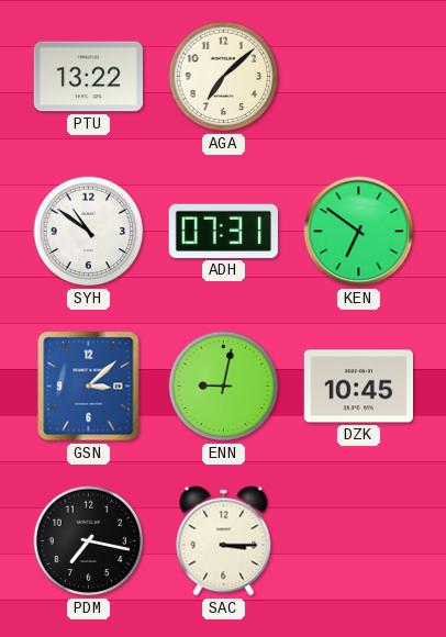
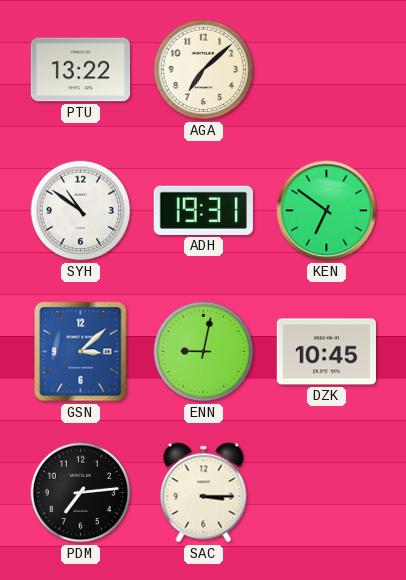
ADH: 07:31 -> 19:31 (203, 210)
PDM: 7:17 -> 7:14 (81, 493)
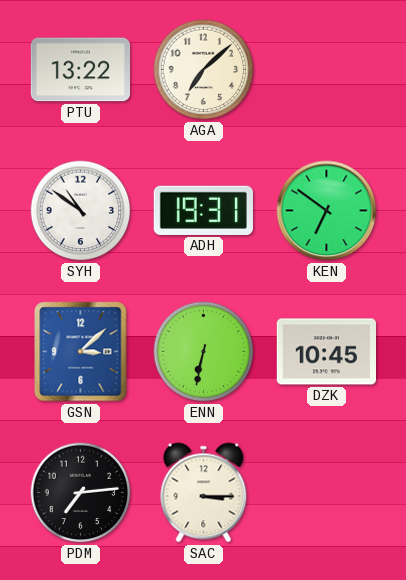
ENN: 9:02 -> 6:32 (204, 352)
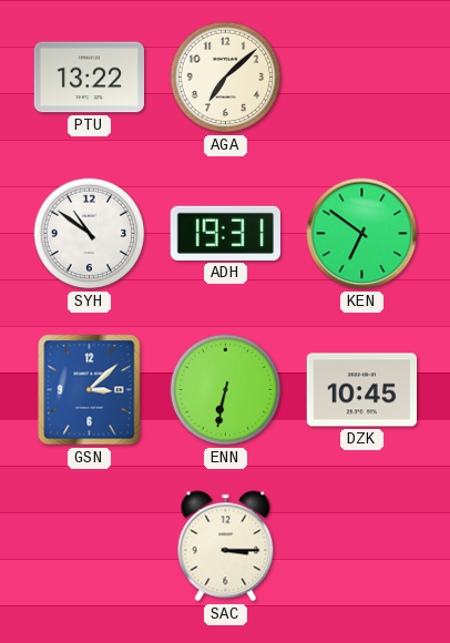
PDM: 7:14 -> none (81, 493)
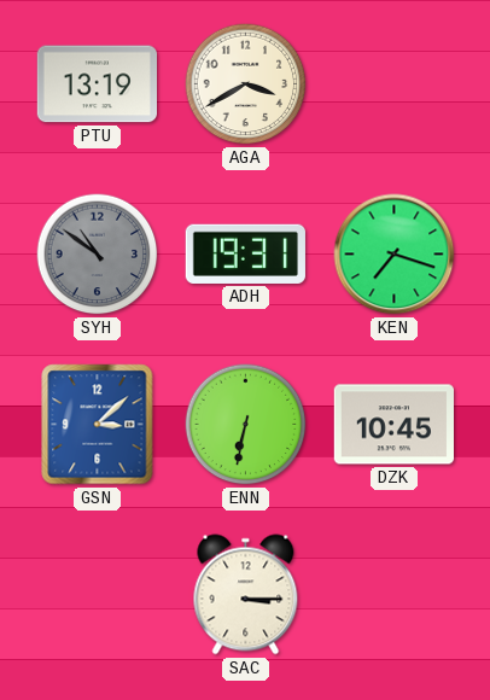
PTU: 13:22 -> 13:19 (97, 84)
AGA: 7:08 -> 3:40 (246, 84)
SYH dial: white -> grey (98, 255)
KEN: 6:51 -> 7:18 (395, 255)
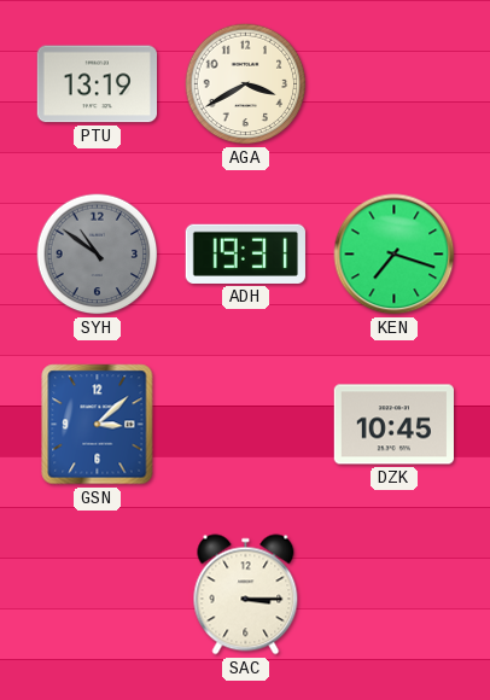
ENN: 6:32 -> none (246, 425)
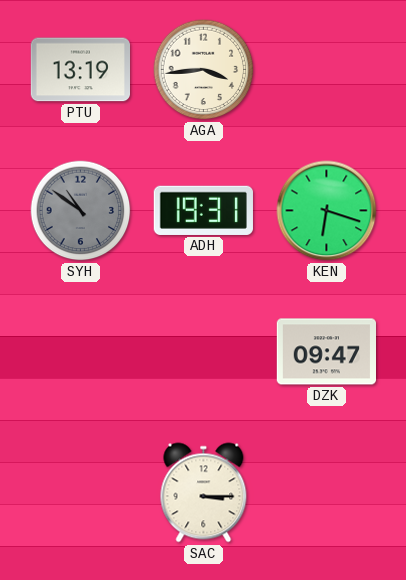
AGA: 3:40 -> 3:44 (204, 70)
KEN: 7:18 -> 6:18 (327, 211)
GSN: 3:08 -> none (98, 425)
DZK: 10:45 -> 09:47 (326, 352)
